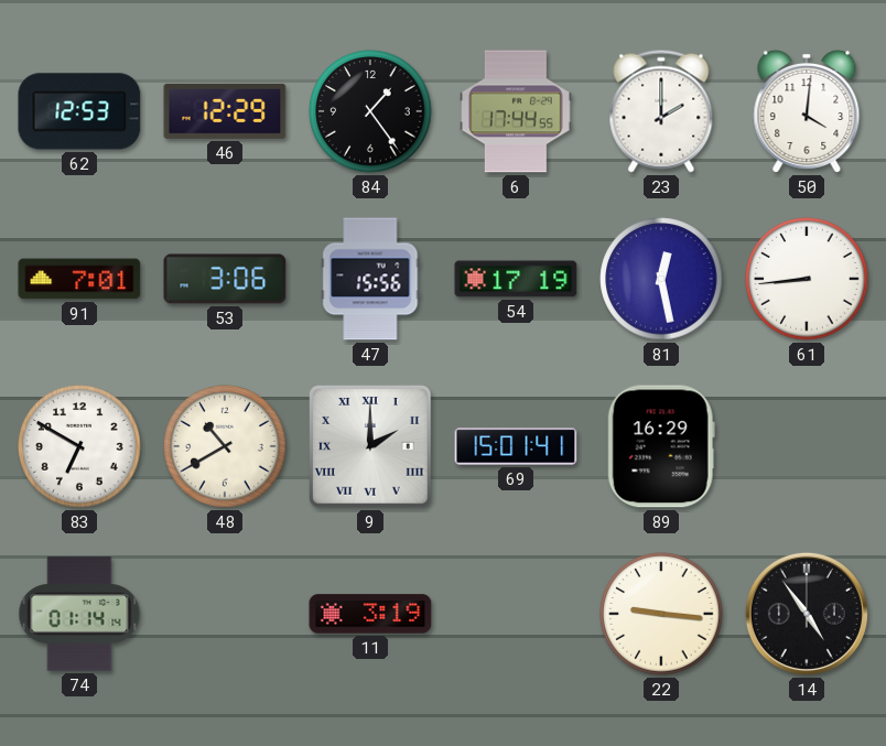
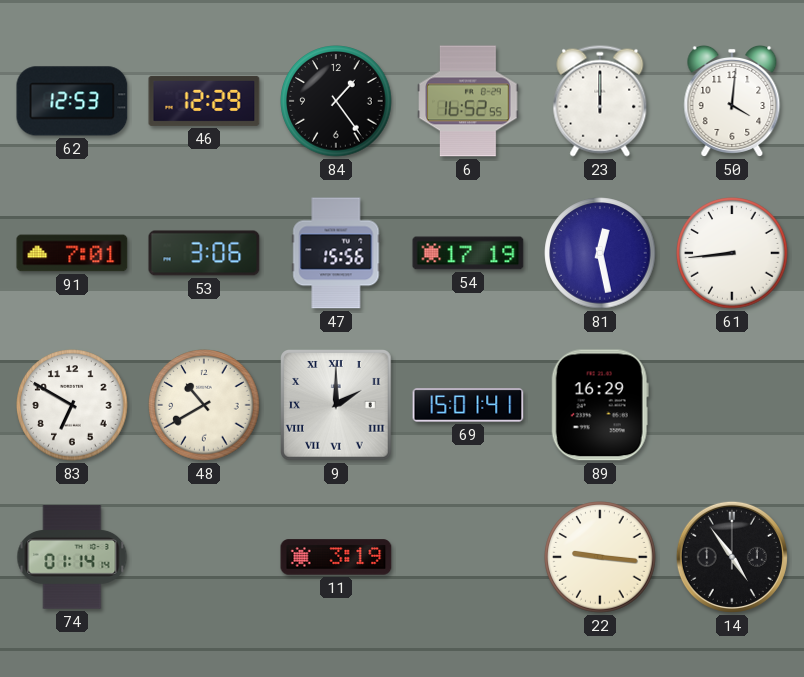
6: 17:44 -> 16:52 (468, 101)
23: 2:00 -> 12:00 (600, 101)
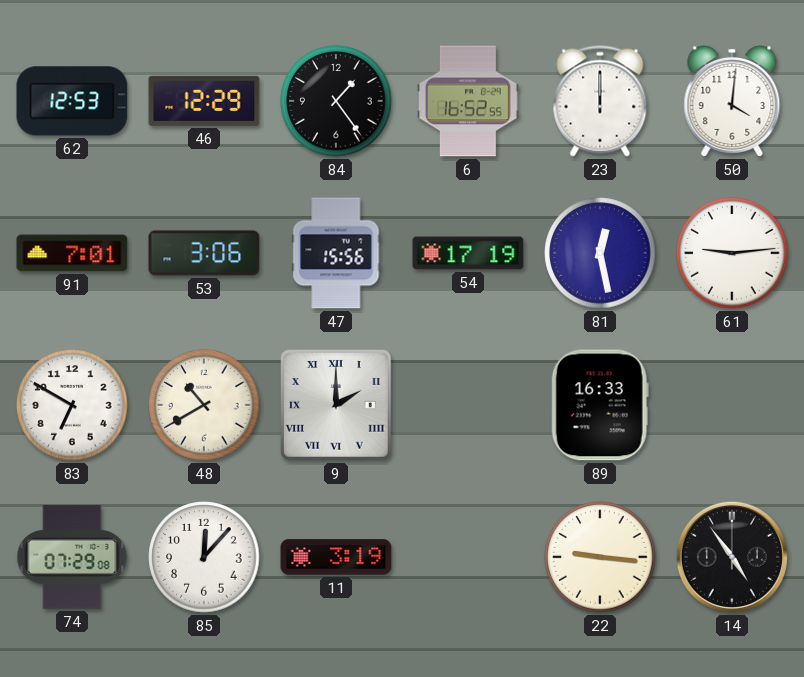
61: 8:44 -> 9:14 (732, 253)
69: 15:01 -> none (468, 405)
89: 16:29 -> 16:33 (600, 405)
74: 01:14 -> 07:29 (72, 557)
85: none -> 12:07 (204, 557)
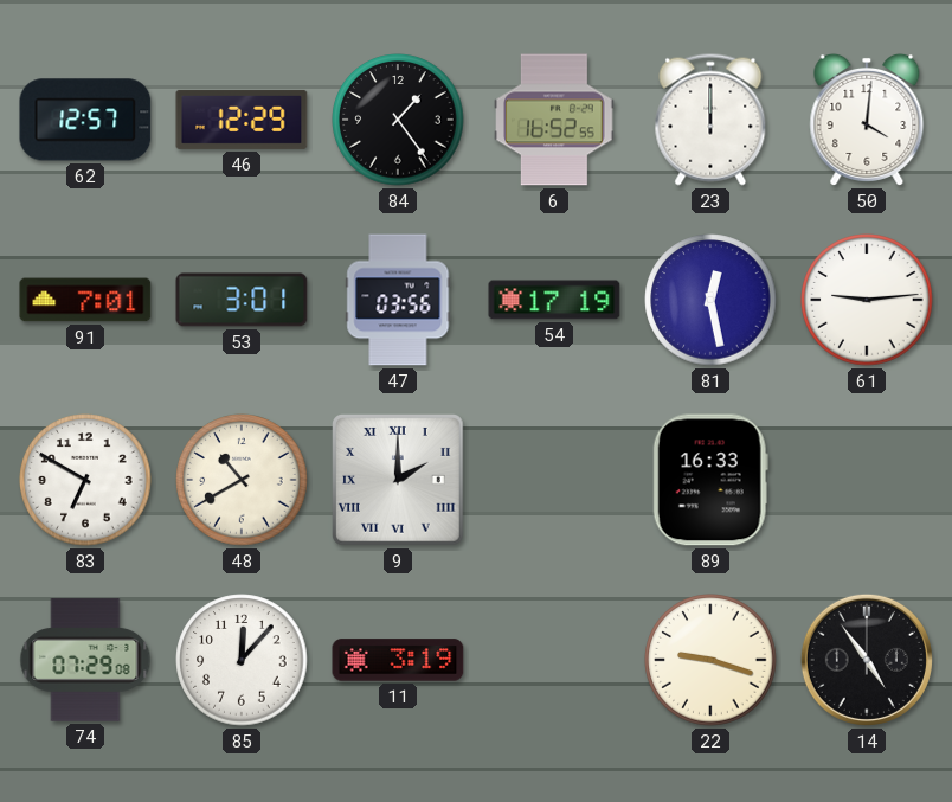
62: 12:53 -> 12:57 (85, 120)
53: 3:06 -> 3:01 (242, 300)
47: 15:56 -> 03:56 (398, 300)
22: 9:16 -> 9:18 (710, 660)
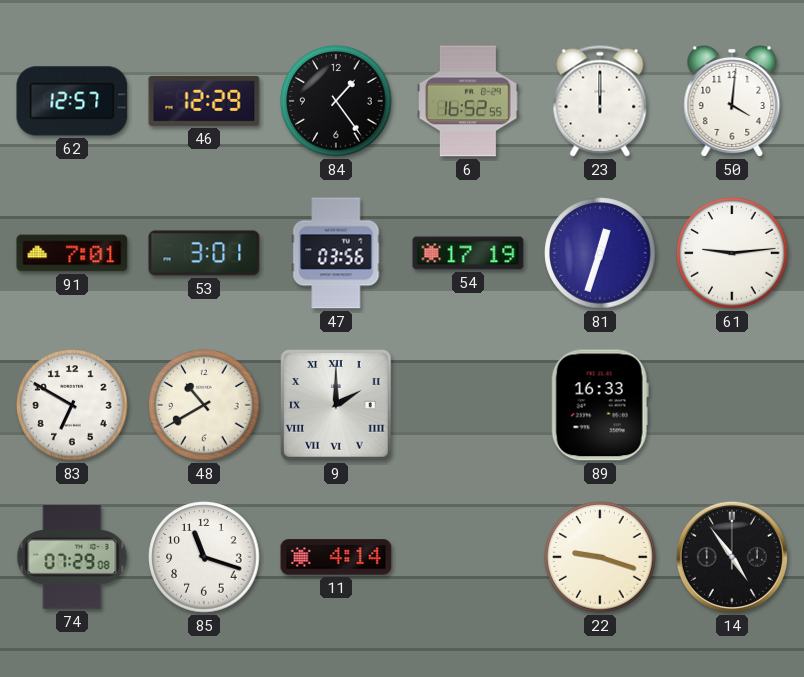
81: 12:28 -> 12:33 (600, 253)
85: 12:07 -> 11:18 (204, 557)
11: 3:19 -> 4:14 (336, 557)
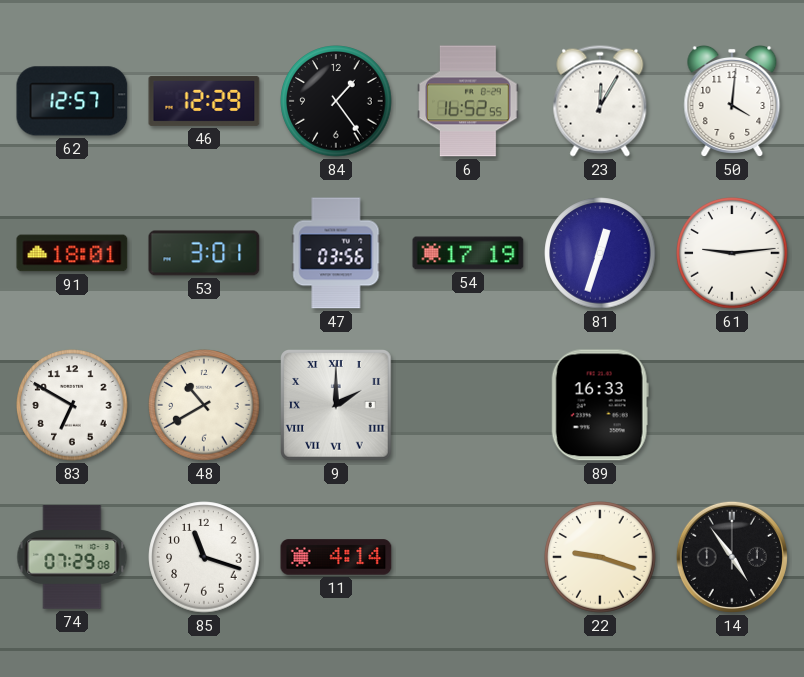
23: 12:00 -> 12:05 (600, 101)
91: 7:01 -> 18:01 (72, 253)
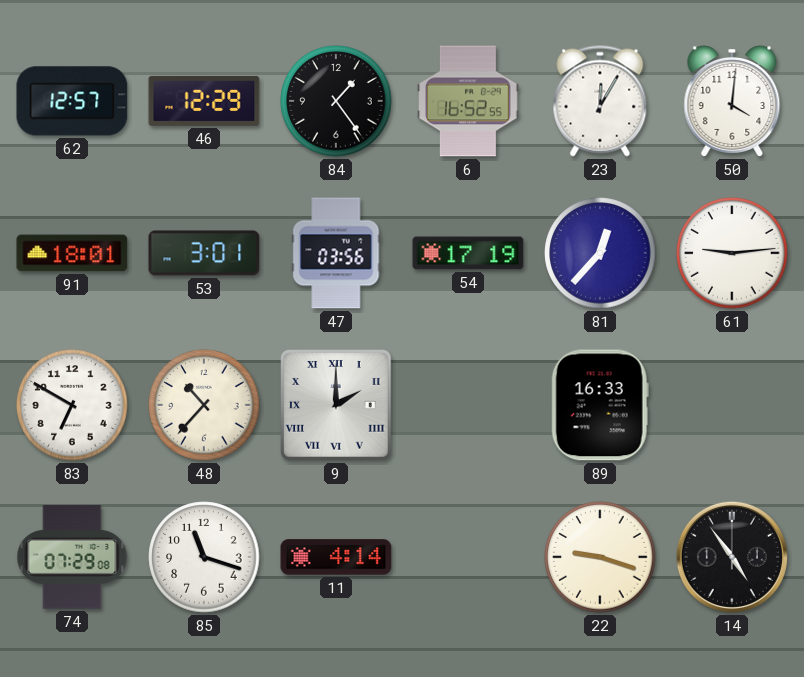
81: 12:33 -> 12:37 (600, 253)
48: 10:40 -> 10:37 (204, 405)
